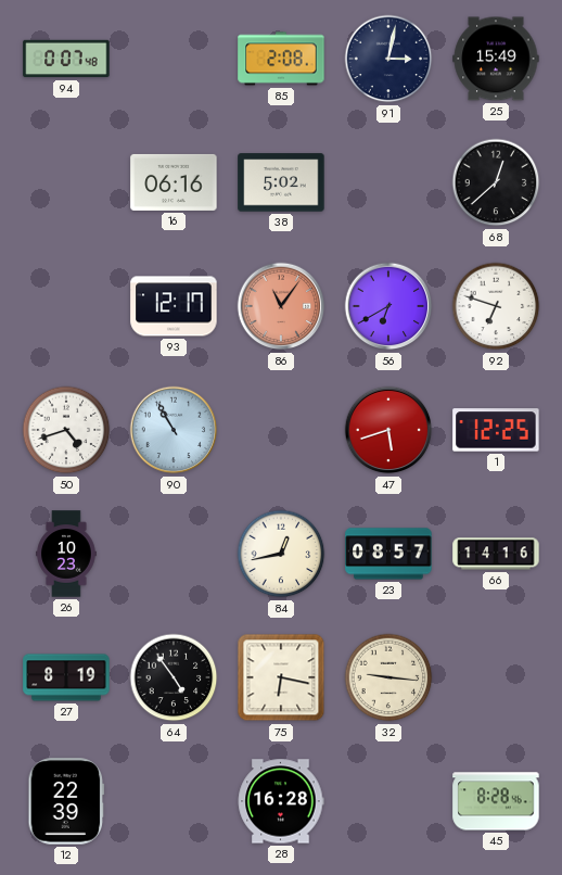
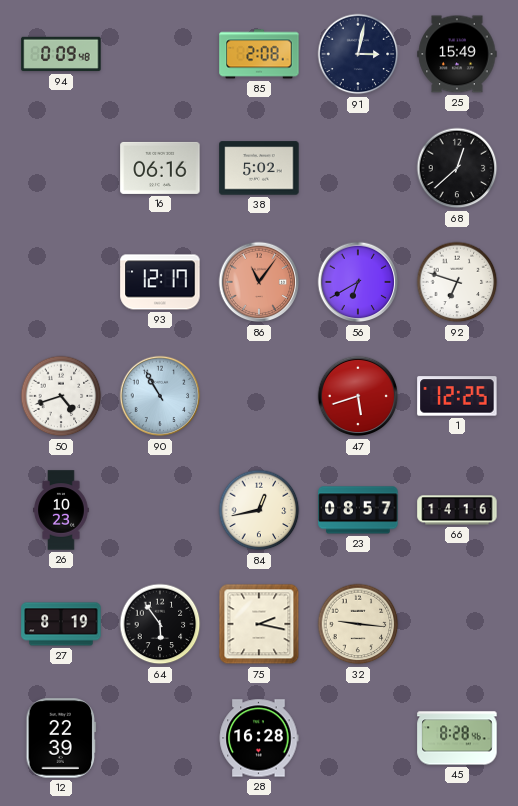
94: 0:07 -> 0:09 (61, 54)
64: 4:54 -> 5:54 (160, 624)
75: 6:17 -> 2:17 (259, 624)
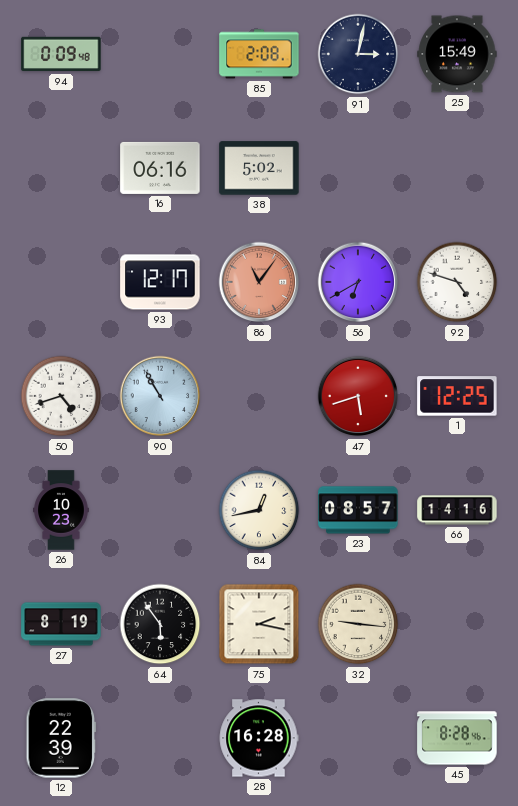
68: 12:38 -> none (457, 168)
92: 6:48 -> 4:48 (457, 282)
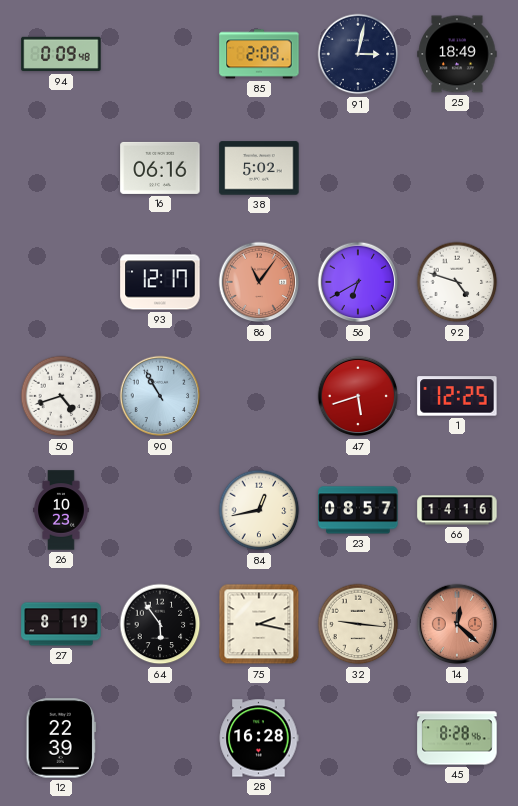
25: 15:49 -> 18:49 (457, 54)
14: none -> 12:22 (457, 624)
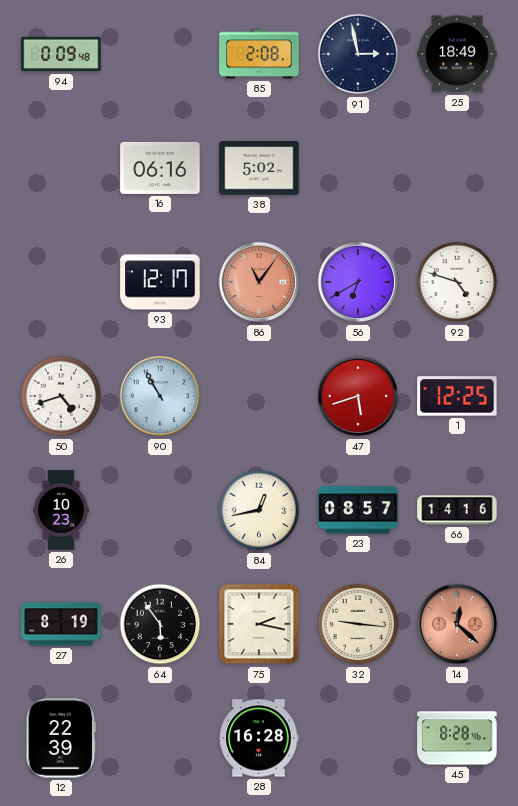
91: 3:02 -> 2:58 (358, 54)
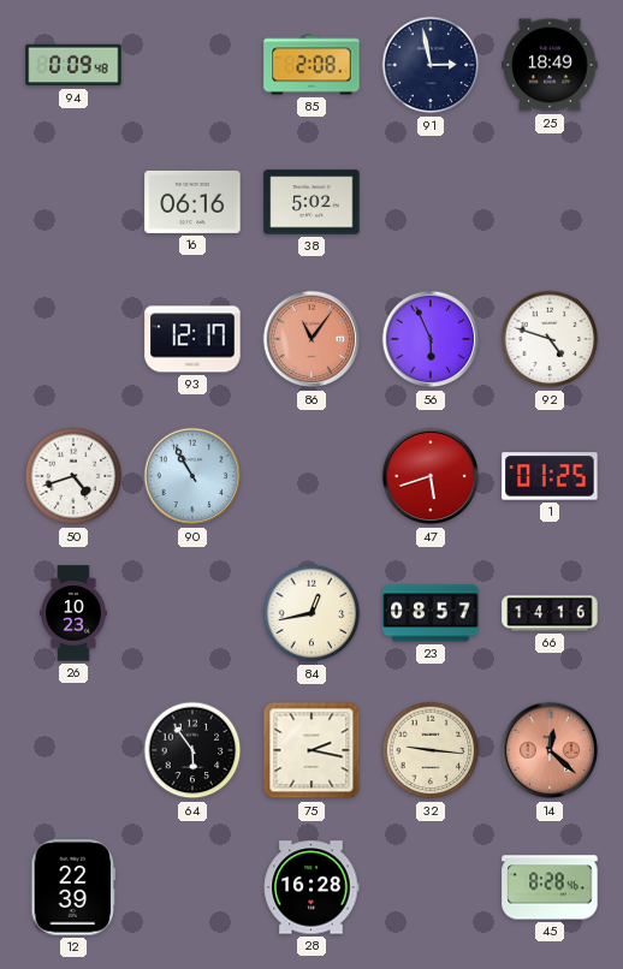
56: 6:40 -> 5:56 (431, 339)
1: 12:25 -> 01:25 (550, 476)
27: 8:19 -> none (61, 624)
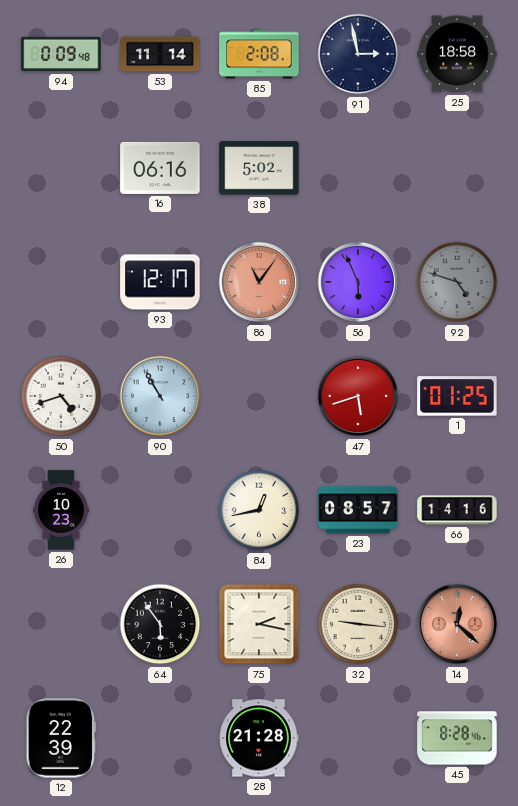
53: none -> 11:14 (160, 54)
25: 18:49 -> 18:58 (457, 54)
92 dial: white -> grey (457, 282)
28: 16:28 -> 21:28 (259, 738)
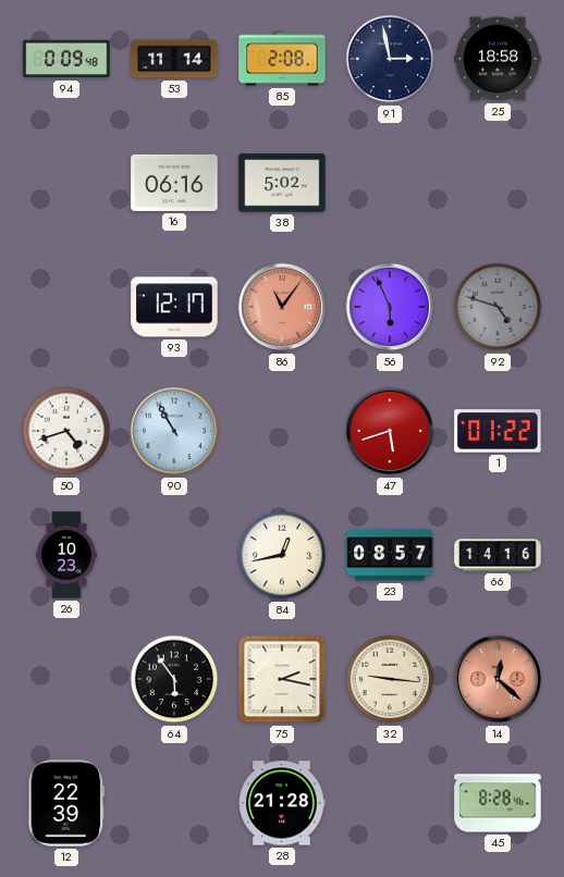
1: 01:25 -> 01:22 (498, 431)
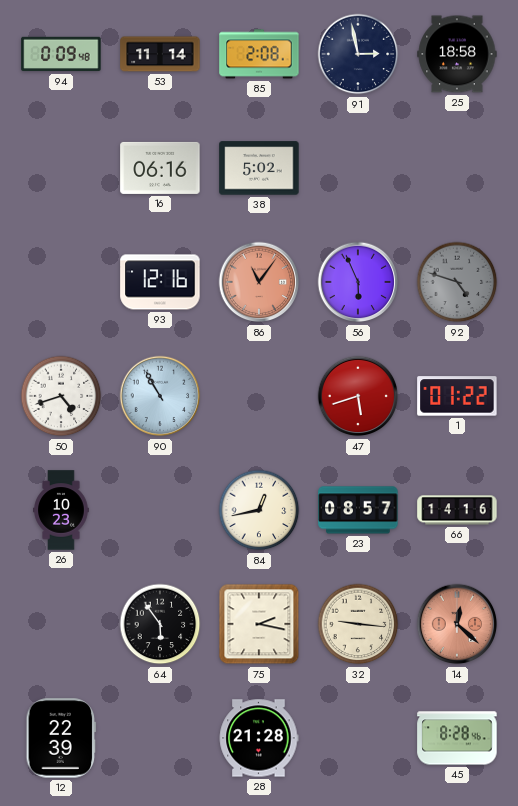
93: 12:17 -> 12:16 (160, 282)
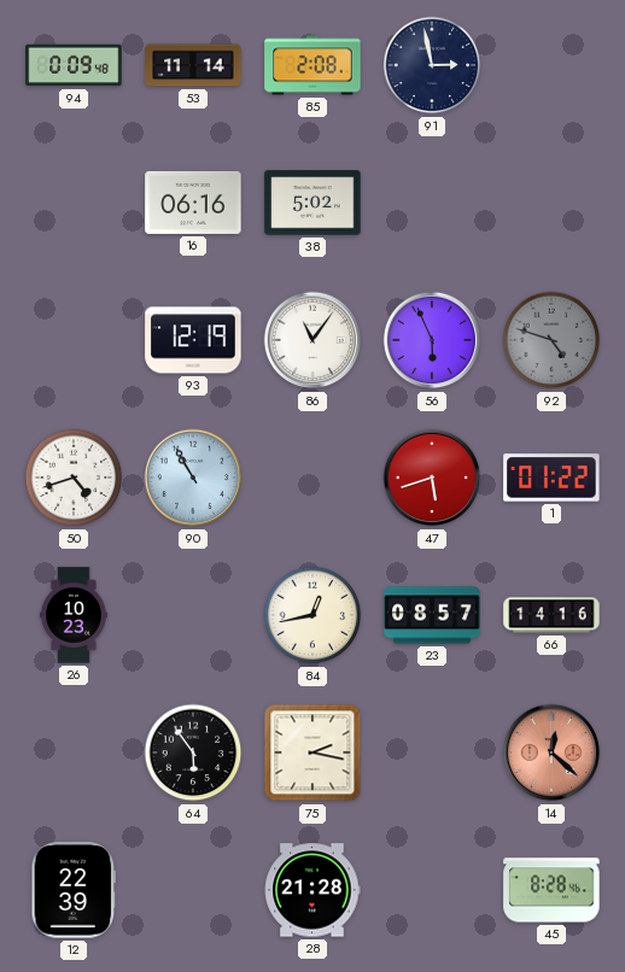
25: 18:58 -> none (457, 54)
93: 12:16 -> 12:19 (193, 340)
86 dial: salmon -> white (312, 340)
32: 9:16 -> none (358, 624)
